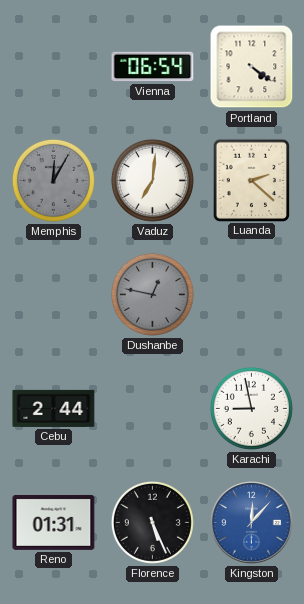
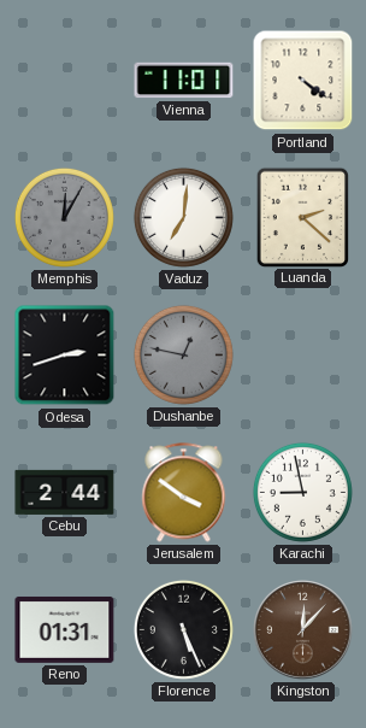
Vienna: 06:54 -> 11:01 (184, 81)
Odesa: none -> 2:42 (65, 356)
Jerusalem: none -> 3:51 (184, 493)
Kingston dial: blue -> brown (303, 630)
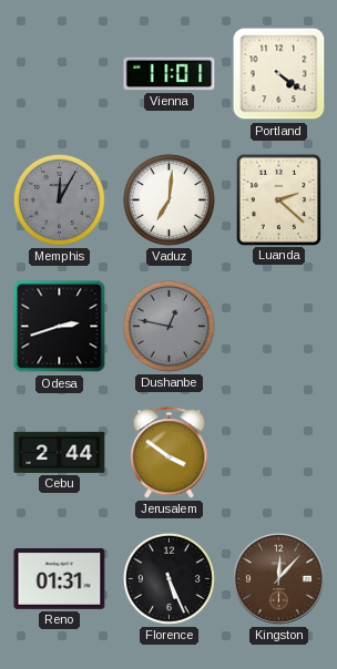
Karachi: 8:58 -> none (302, 492)
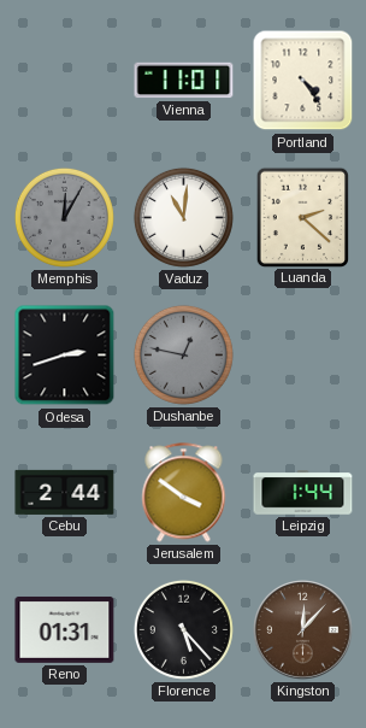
Portland: 4:21 -> 4:24 (303, 81)
Vaduz: 7:01 -> 11:01 (183, 217)
Leipzig: none -> 1:44 (303, 493)
Florence: 5:26 -> 5:23 (183, 629)
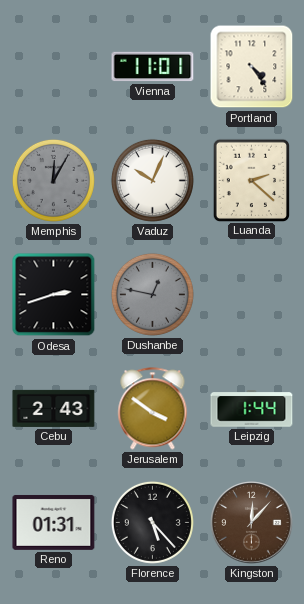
Vaduz: 11:01 -> 10:04 (152, 180)
Cebu: 2:44 -> 2:43 (54, 408)
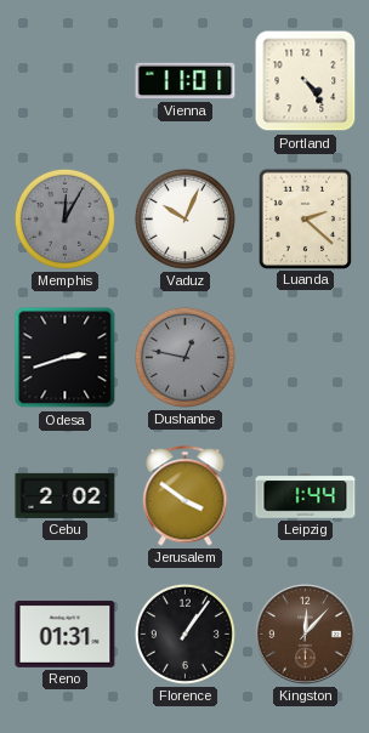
Cebu: 2:43 -> 2:02 (66, 495)
Florence: 5:23 -> 1:06 (184, 633)
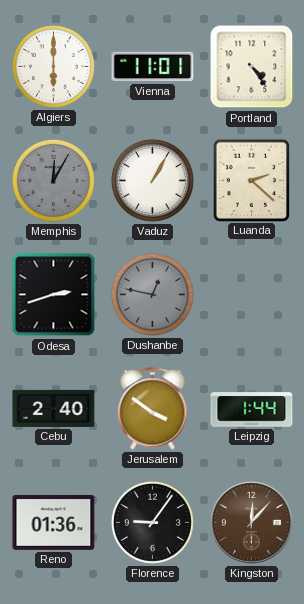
Algiers: none -> 6:00 (53, 66)
Vaduz: 10:04 -> 1:05 (152, 180)
Cebu: 2:02 -> 2:40 (54, 408)
Reno: 01:31 -> 01:36 (54, 522)
Florence: 1:06 -> 9:06 (152, 522)
